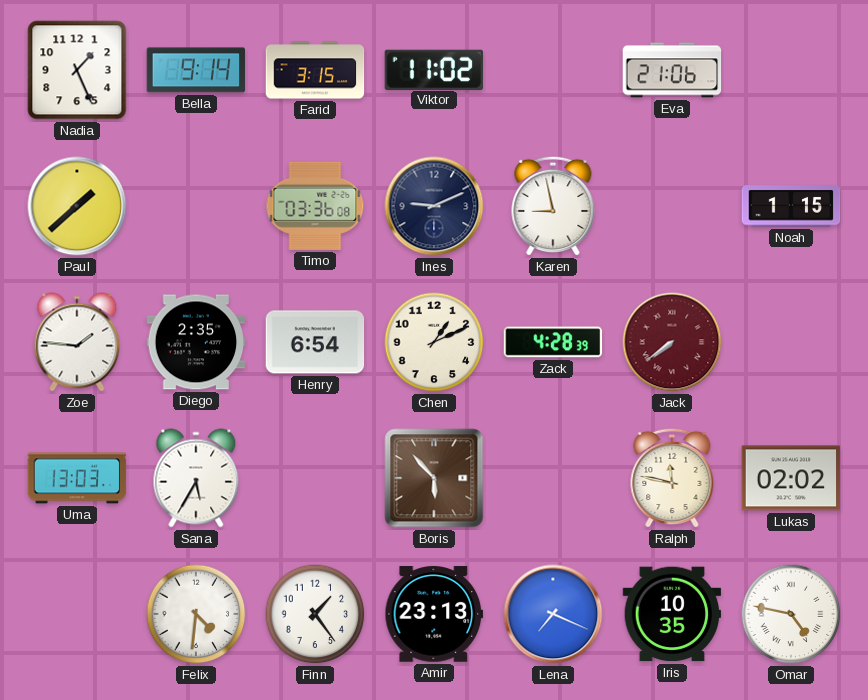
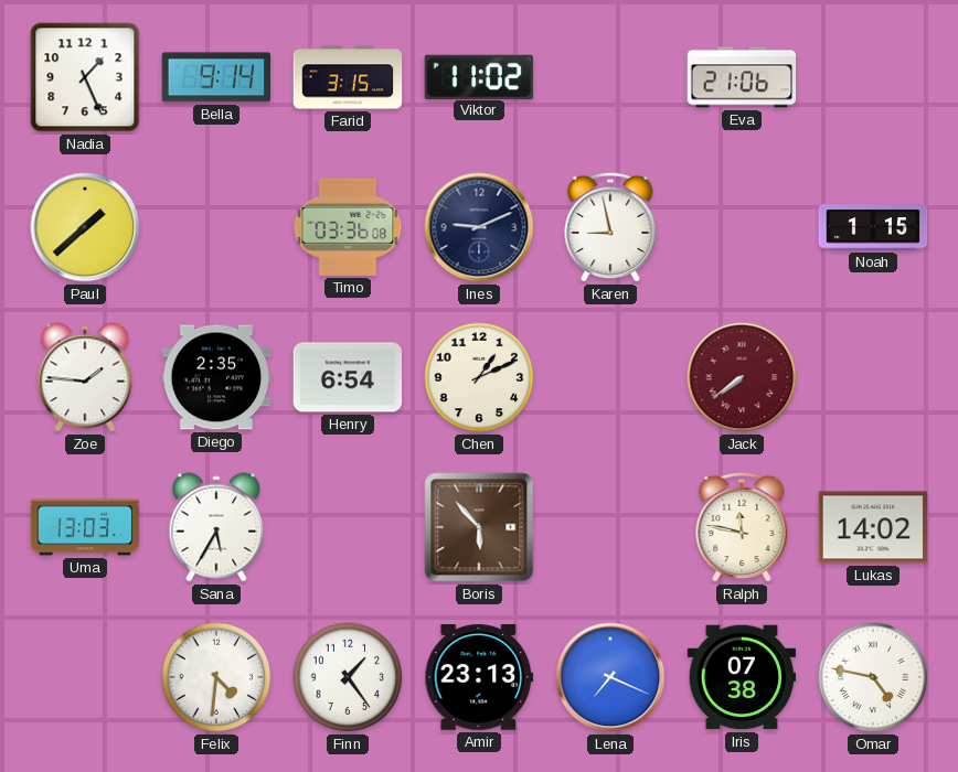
Zack: 4:28 -> none (553, 342)
Lukas: 02:02 -> 14:02 (873, 527)
Iris: 10:35 -> 07:38 (742, 677)
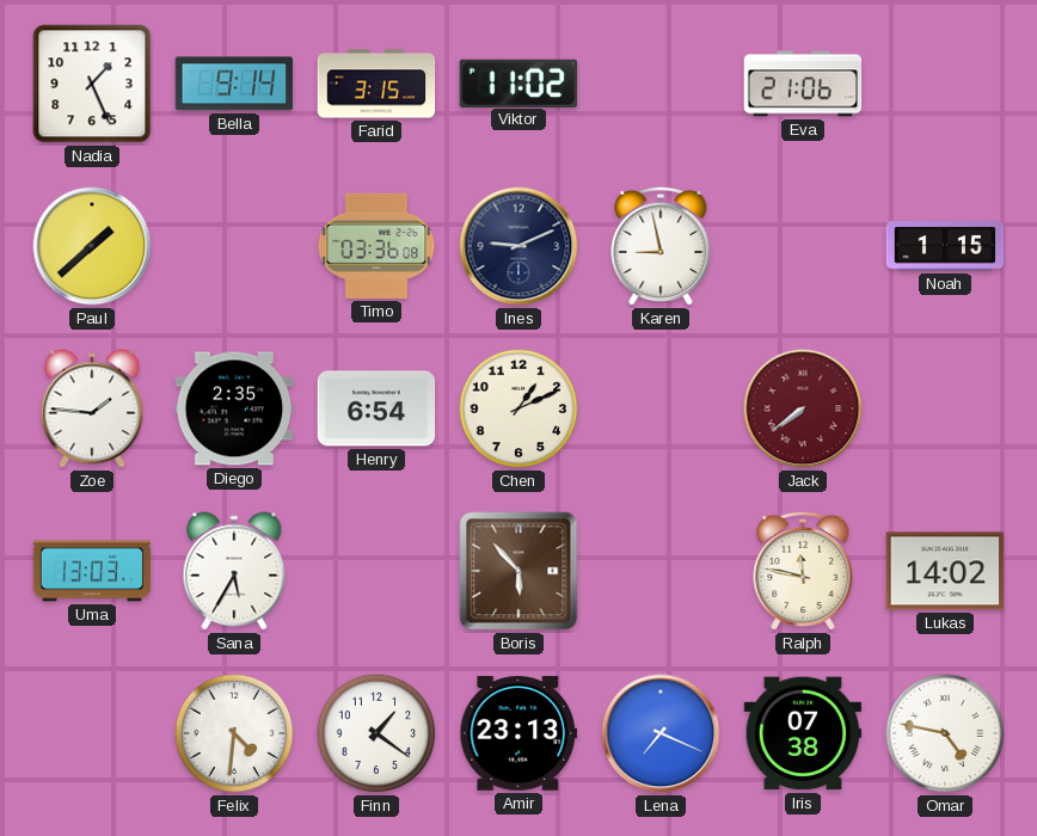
Finn: 1:24 -> 1:21 (376, 733)
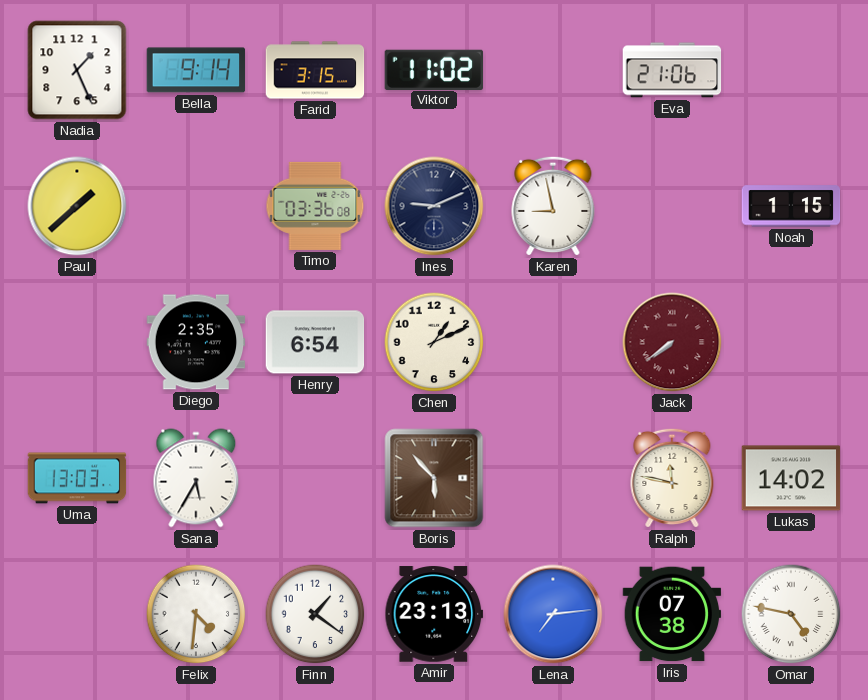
Zoe: 1:46 -> none (92, 408)
Lena: 7:19 -> 7:14 (553, 614)
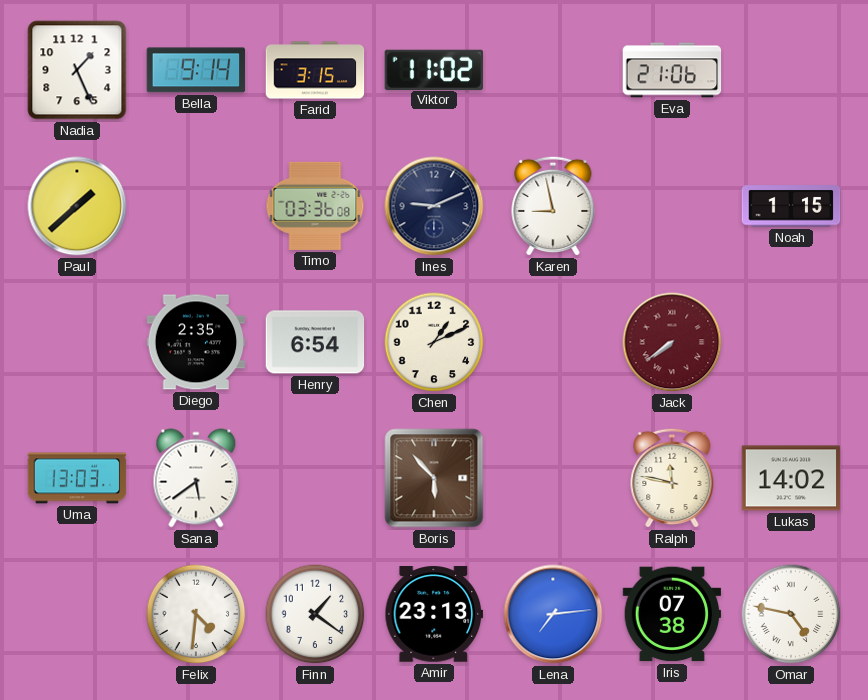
Sana: 5:35 -> 5:39 (196, 478)
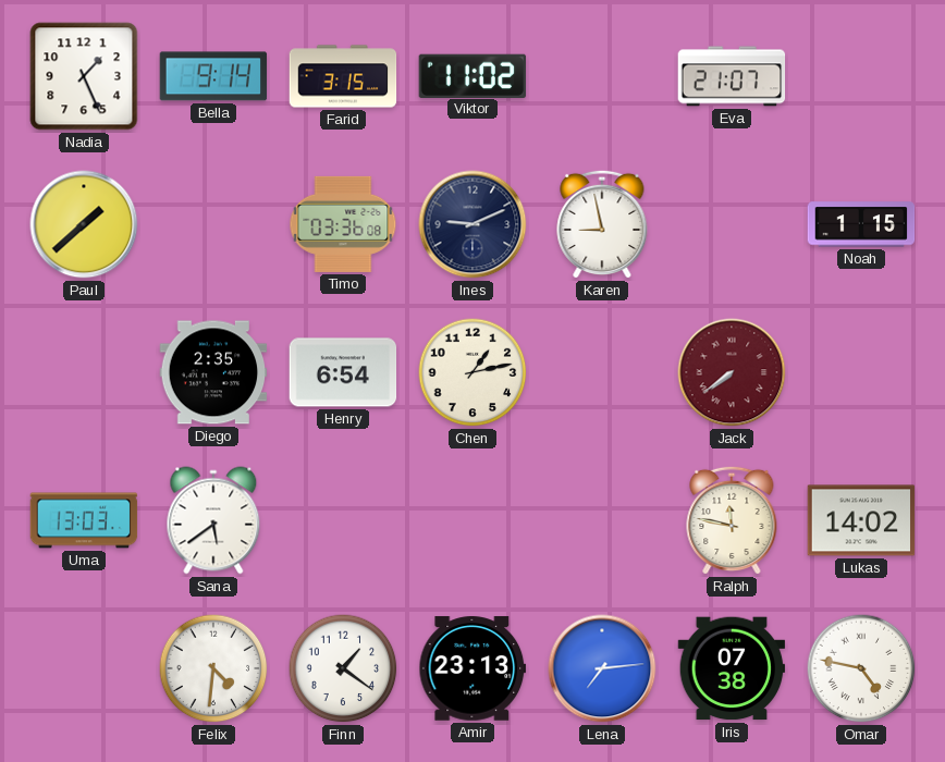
Eva: 21:06 -> 21:07 (732, 76)
Chen: 1:11 -> 1:13 (472, 372)
Boris: 5:53 -> none (434, 478)
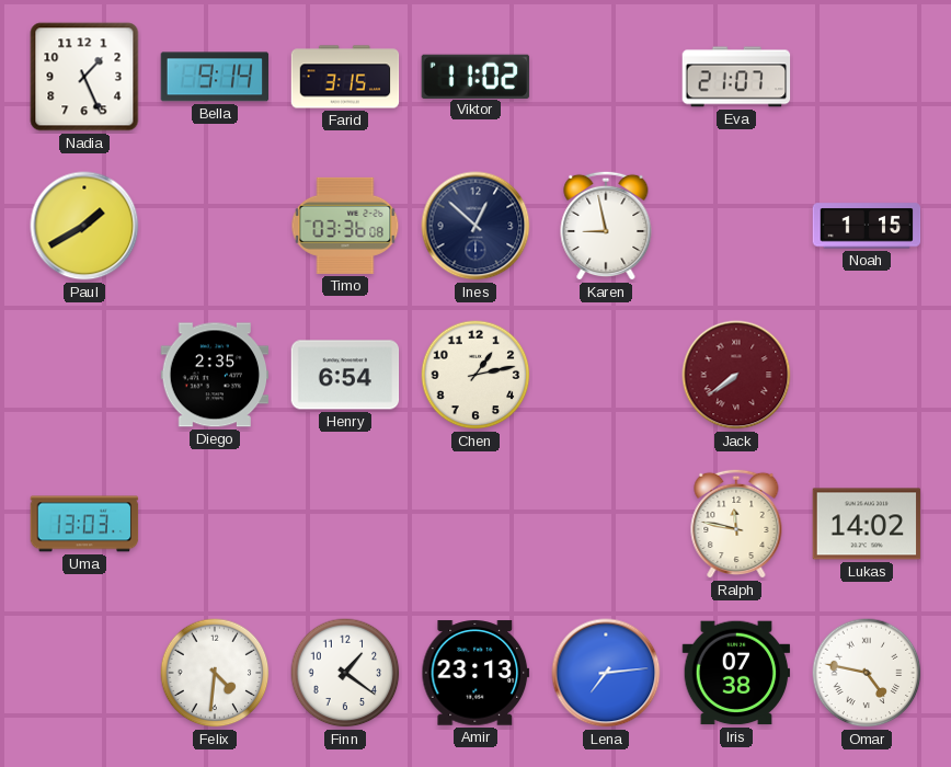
Paul: 1:38 -> 1:40 (84, 226)
Ines: 9:11 -> 12:52 (475, 226)
Sana: 5:39 -> none (213, 520)
